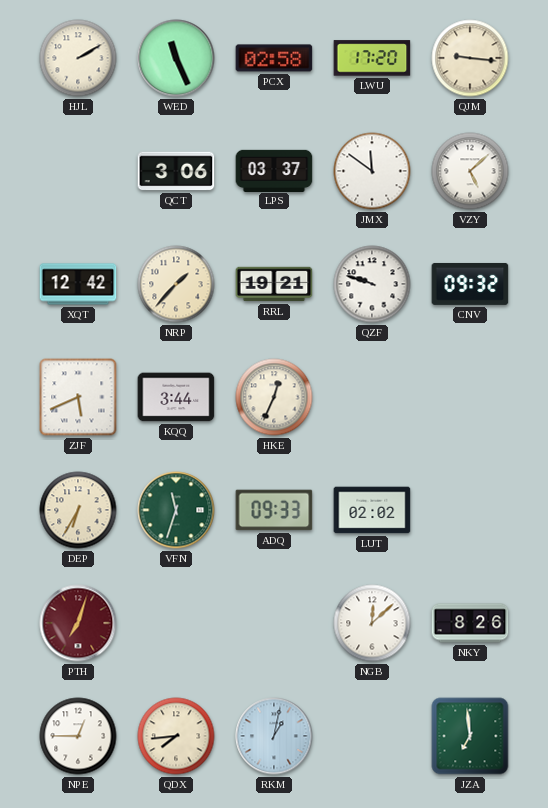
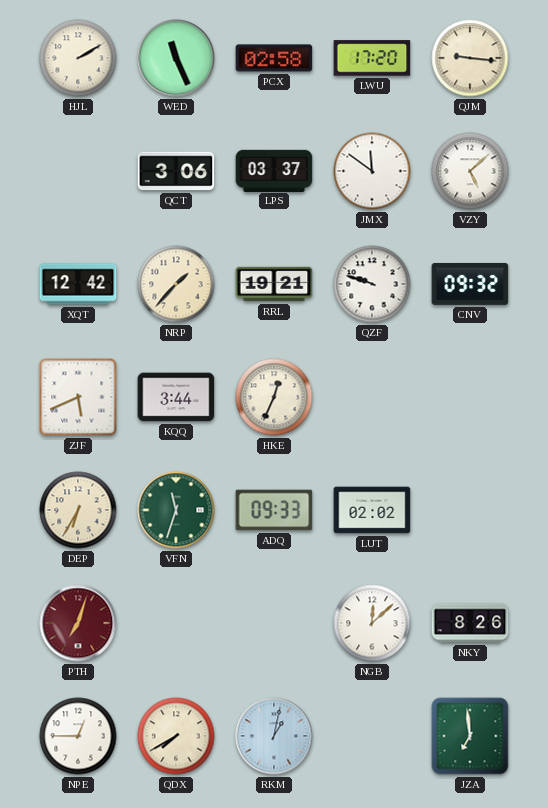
QDX: 7:44 -> 7:40 (176, 736)
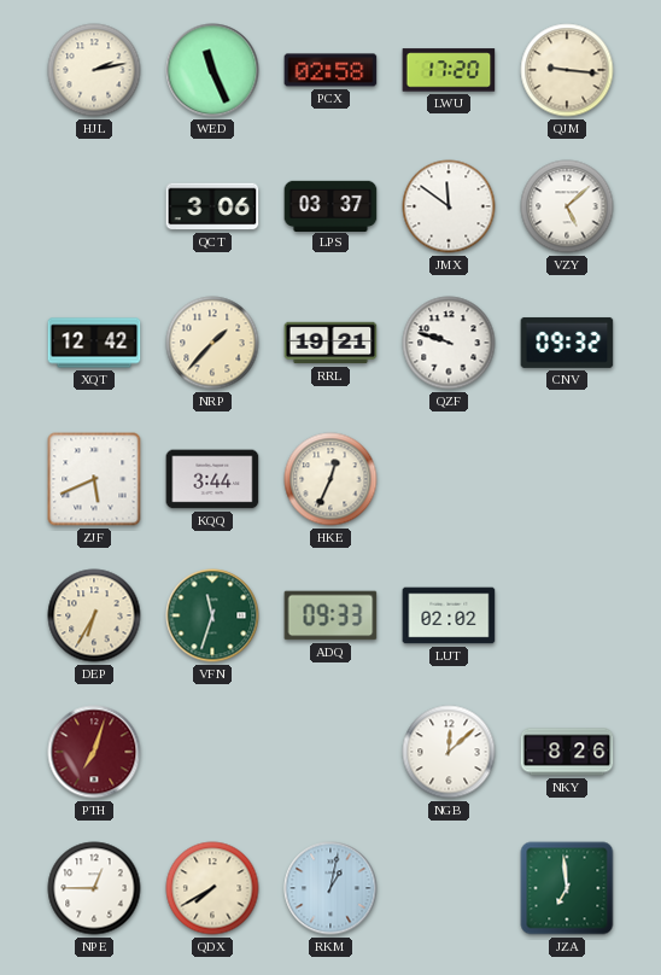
HJL: 2:10 -> 2:13 (94, 70)
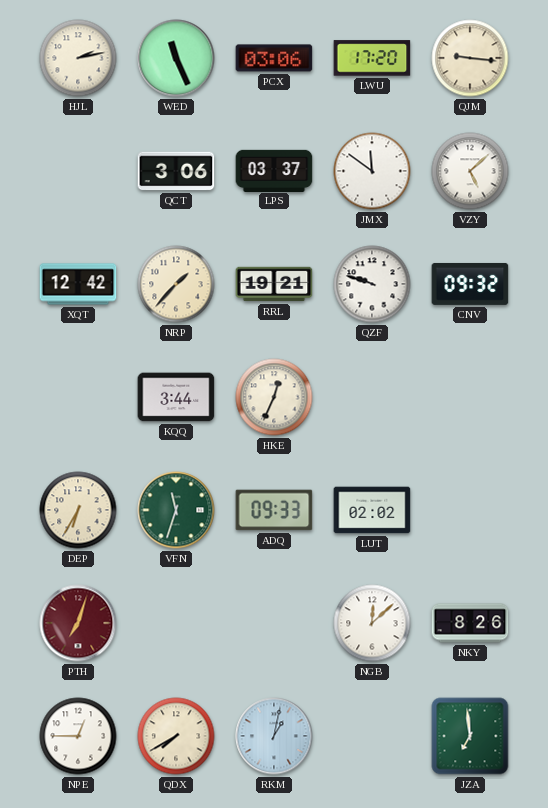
PCX: 02:58 -> 03:06 (274, 58)
ZJF: 5:41 -> none (94, 479)
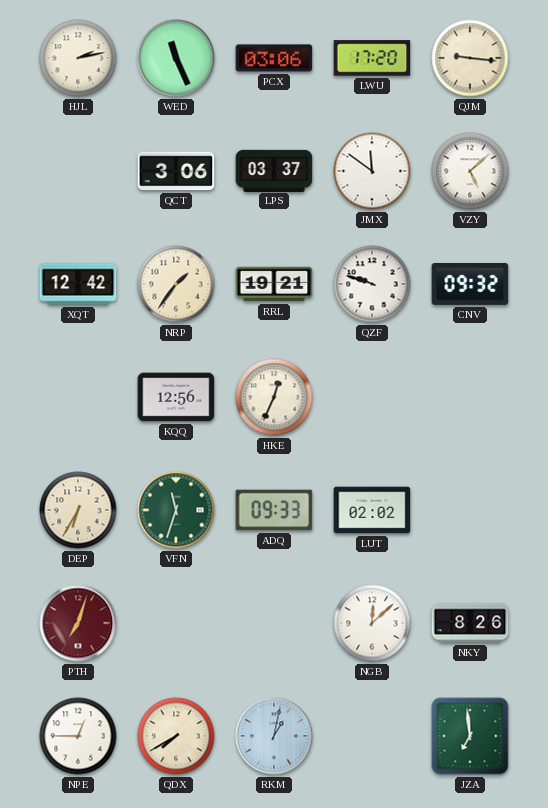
NRP: 1:37 -> 1:36 (176, 284)
KQQ: 3:44 -> 12:56 (176, 397)
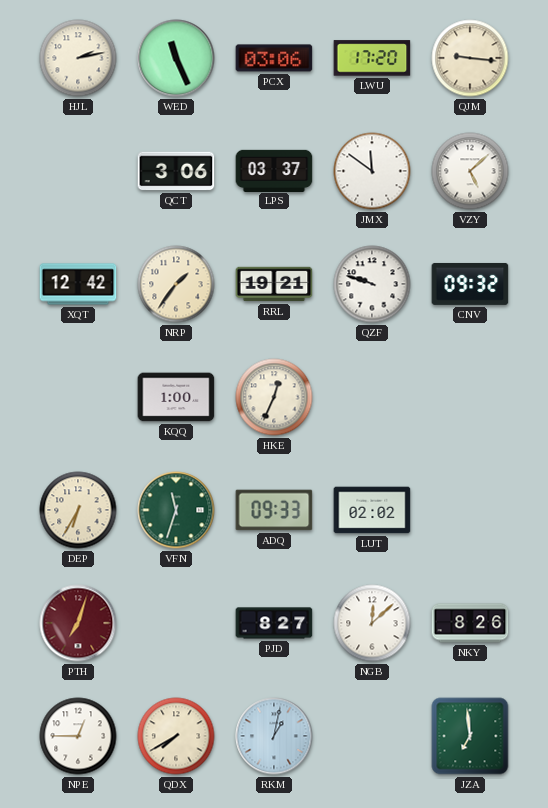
KQQ: 12:56 -> 1:00 (176, 397)
PJD: none -> 8:27 (274, 623)
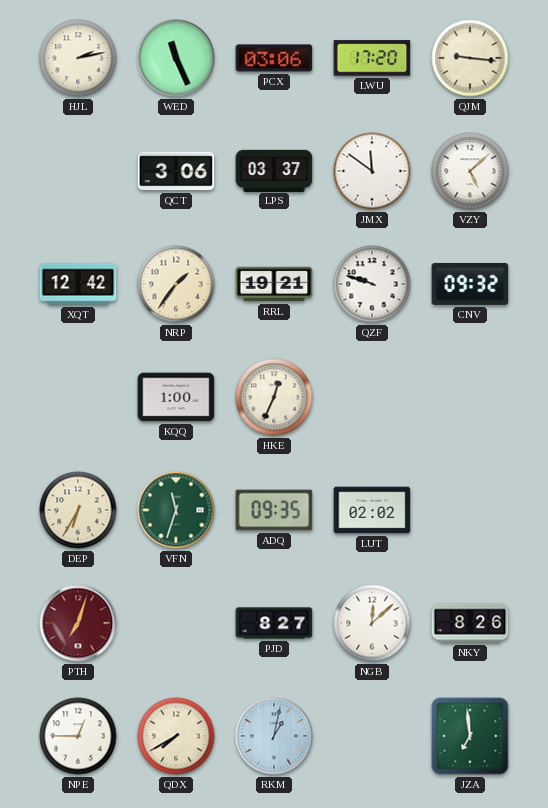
ADQ: 09:33 -> 09:35 (274, 510)
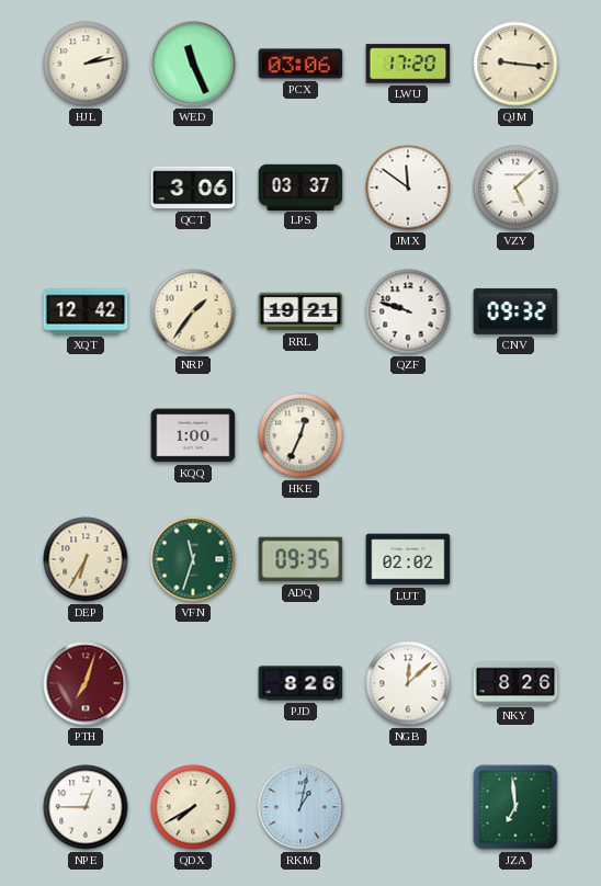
PJD: 8:27 -> 8:26 (300, 683)
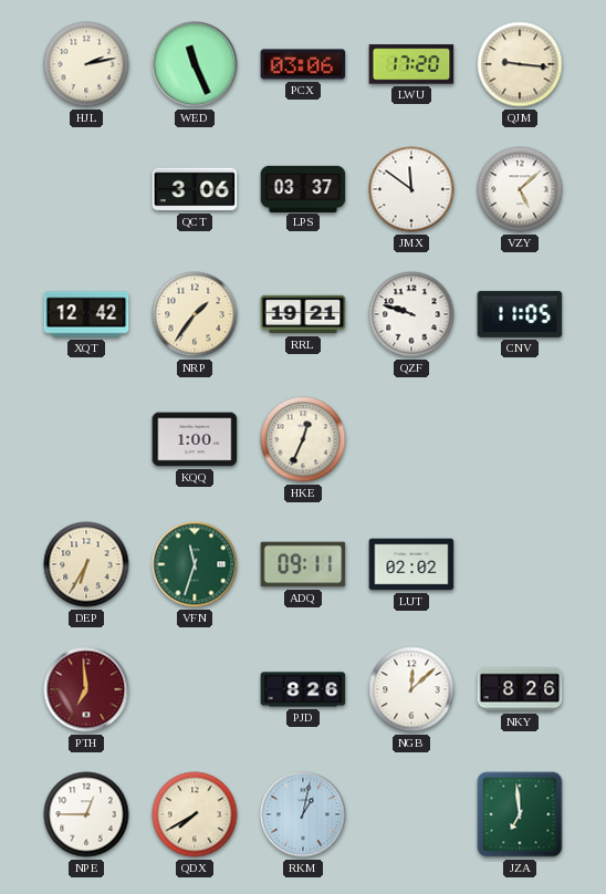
CNV: 09:32 -> 11:05 (520, 314)
ADQ: 09:35 -> 09:11 (303, 564)
PTH: 7:03 -> 6:59 (86, 689)
